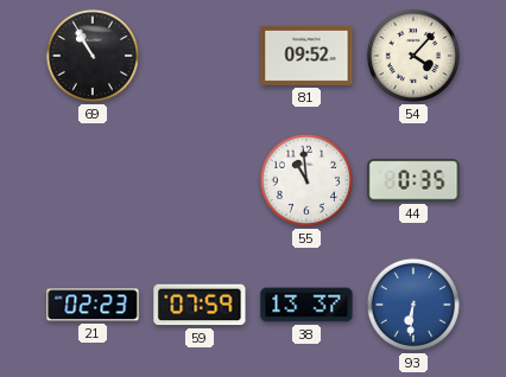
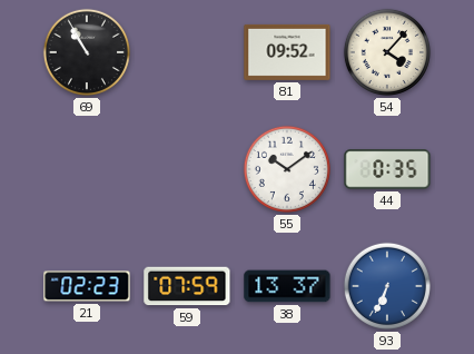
55: 10:59 -> 10:09 (287, 169)
93: 6:31 -> 6:34 (387, 286)
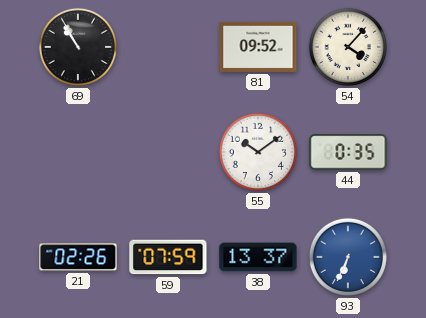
21: 02:23 -> 02:26 (78, 257)
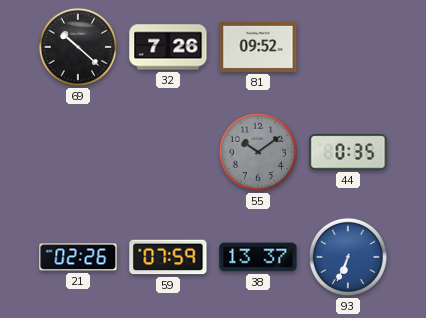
69: 10:55 -> 10:22 (78, 47)
32: none -> 7:26 (168, 47)
54: 4:07 -> none (348, 47)
55 dial: white -> grey (258, 152)
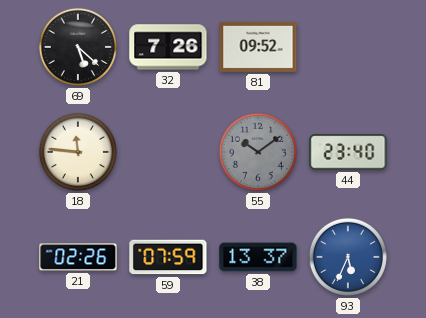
69: 10:22 -> 5:22 (78, 47)
18: none -> 11:46 (78, 152)
44: 0:35 -> 23:40 (348, 152)
93: 6:34 -> 5:34 (348, 257)
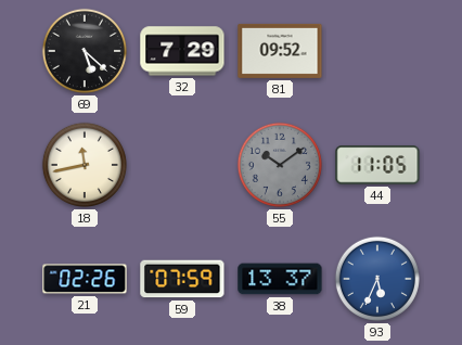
32: 7:26 -> 7:29 (182, 51)
18: 11:46 -> 11:43 (85, 165)
44: 23:40 -> 11:05 (377, 165)
